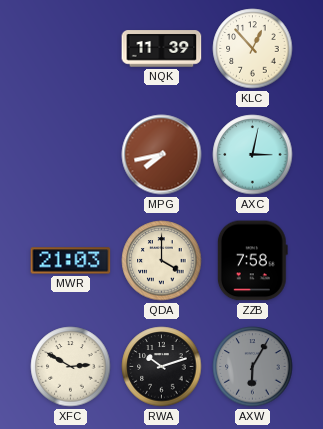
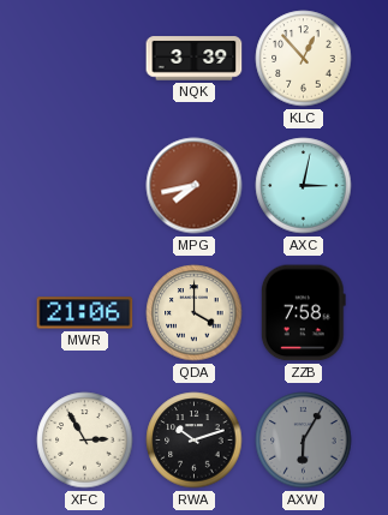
NQK: 11:39 -> 3:39 (195, 59)
MWR: 21:03 -> 21:06 (85, 313)
XFC: 2:50 -> 2:55 (85, 441)
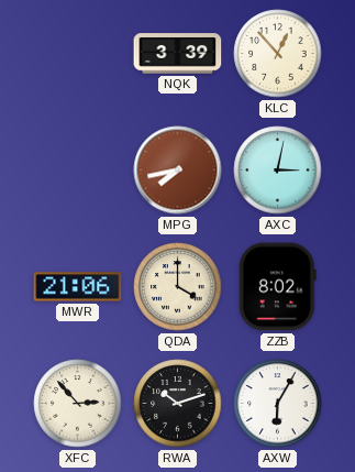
ZZB: 7:58 -> 8:02 (277, 287)
XFC: 2:55 -> 2:53 (78, 404)
AXW dial: grey -> white (278, 404)
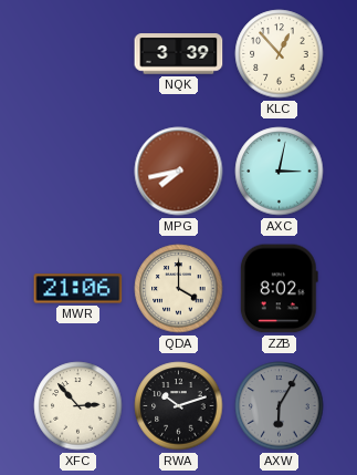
AXW dial: white -> grey (280, 406)
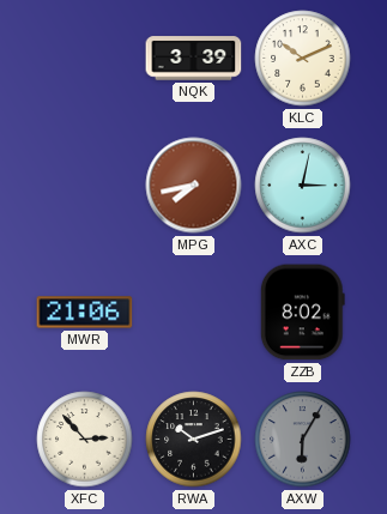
KLC: 12:53 -> 10:11 (303, 59)
QDA: 4:00 -> none (179, 289)
